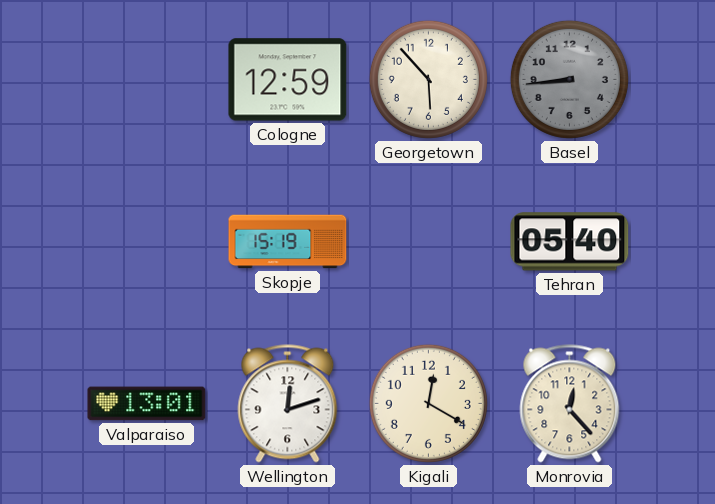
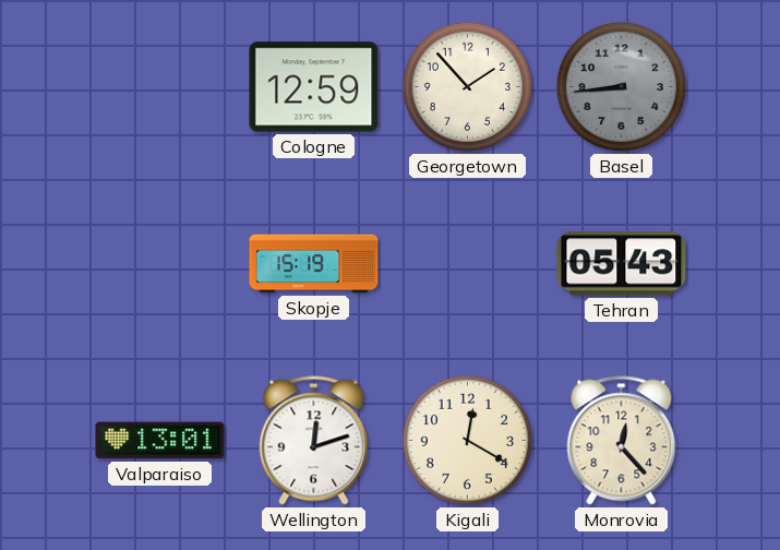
Georgetown: 5:53 -> 1:53 (467, 86)
Tehran: 05:40 -> 05:43 (622, 264)
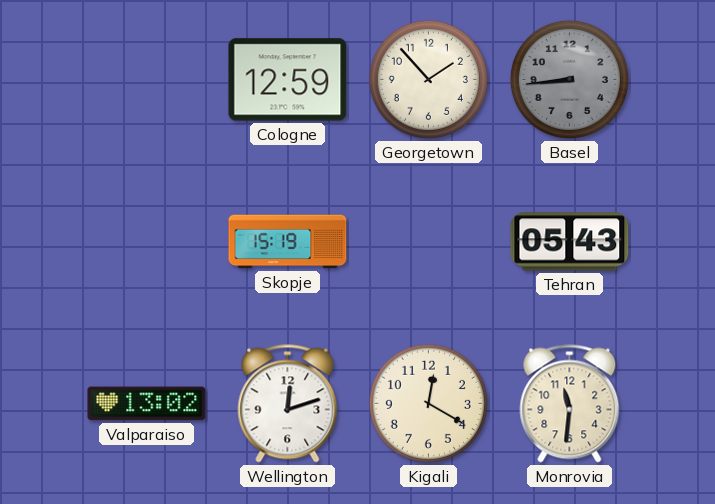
Valparaiso: 13:01 -> 13:02 (147, 404)
Monrovia: 12:23 -> 11:31 (570, 404)
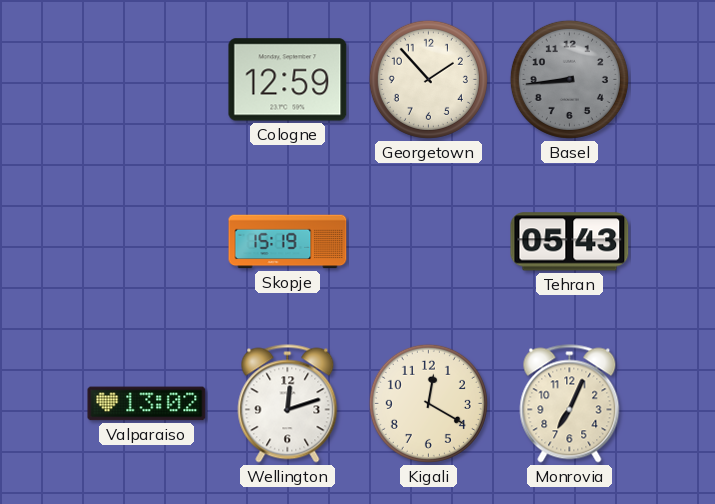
Monrovia: 11:31 -> 7:04 (570, 404)
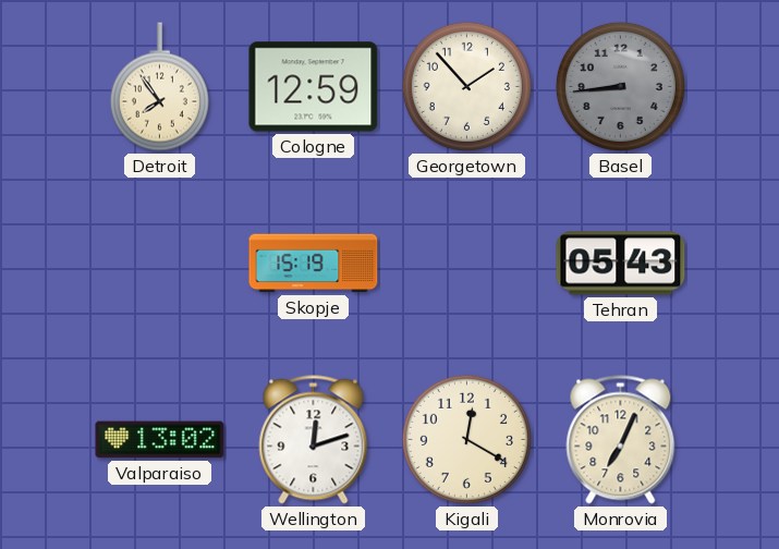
Detroit: none -> 7:54 (159, 87)
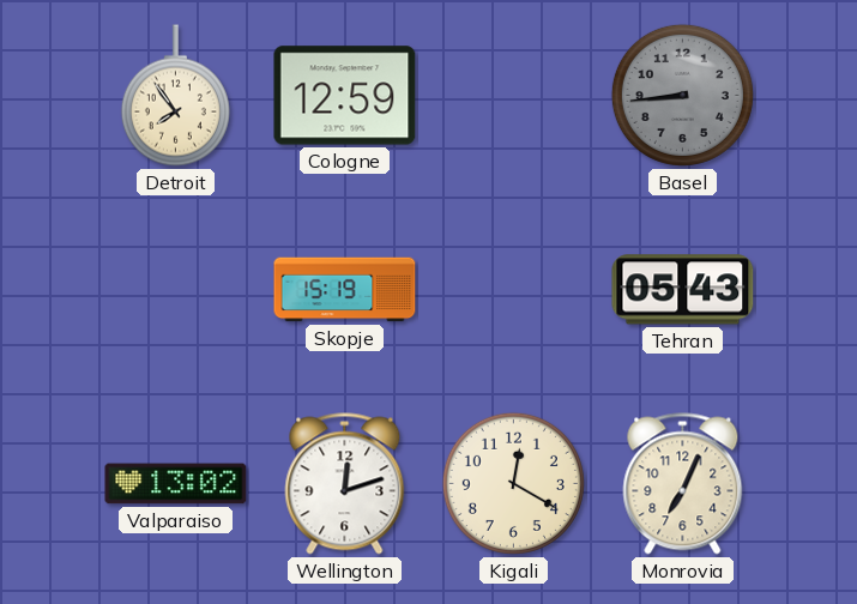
Georgetown: 1:53 -> none (466, 86)
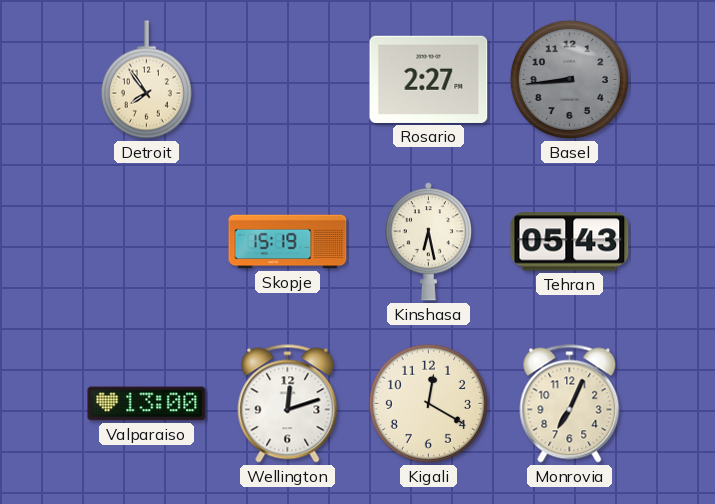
Cologne: 12:59 -> none (345, 96)
Rosario: none -> 2:27 (429, 79)
Kinshasa: none -> 6:28 (428, 242)
Valparaiso: 13:02 -> 13:00 (147, 404)
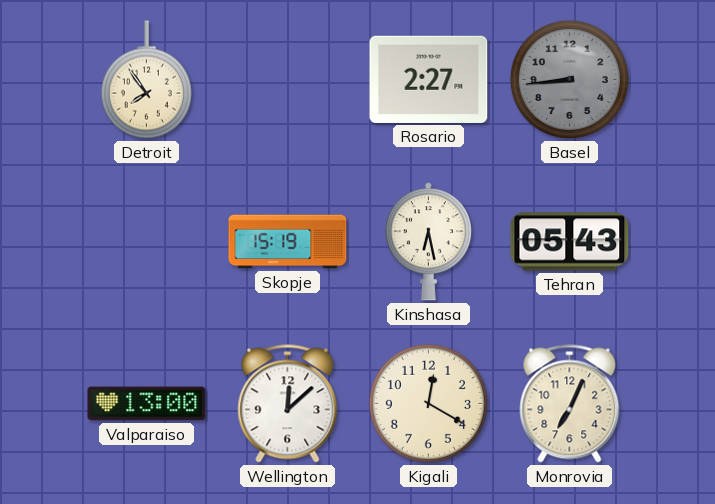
Wellington: 12:12 -> 12:08 (288, 404)
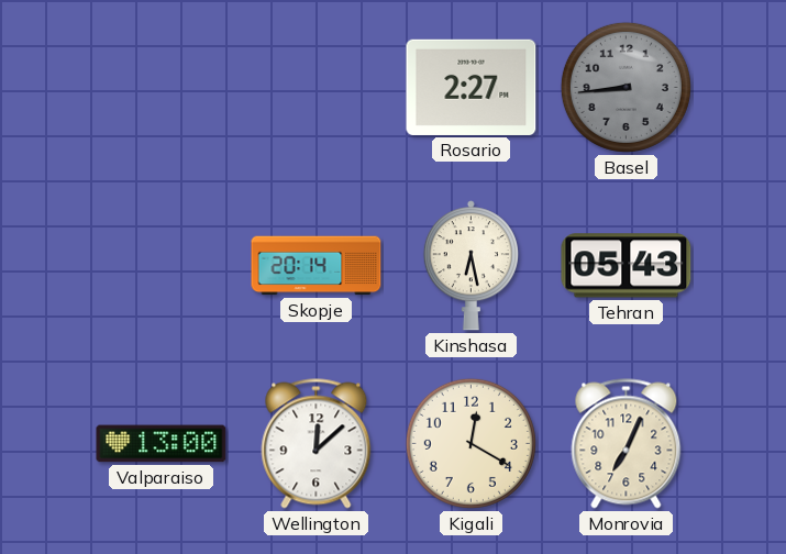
Detroit: 7:54 -> none (146, 80)
Skopje: 15:19 -> 20:14 (317, 266)
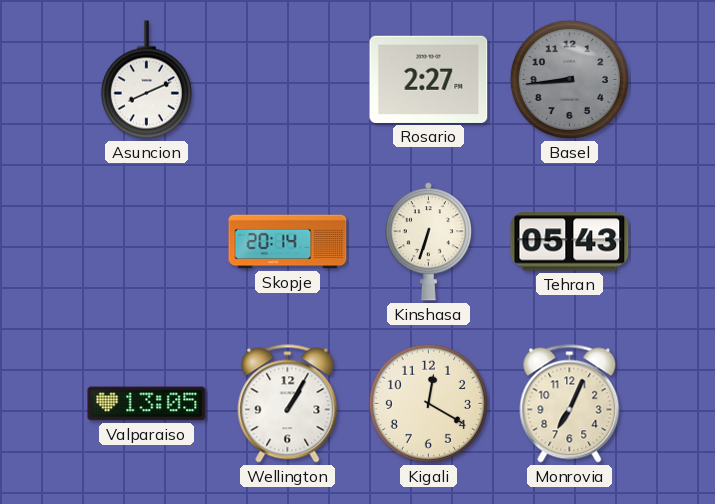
Asuncion: none -> 8:11 (146, 80)
Kinshasa: 6:28 -> 6:33 (428, 242)
Valparaiso: 13:00 -> 13:05 (147, 404)
Wellington: 12:08 -> 1:05 (288, 404)
